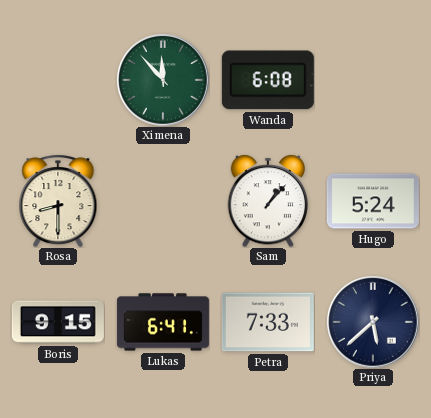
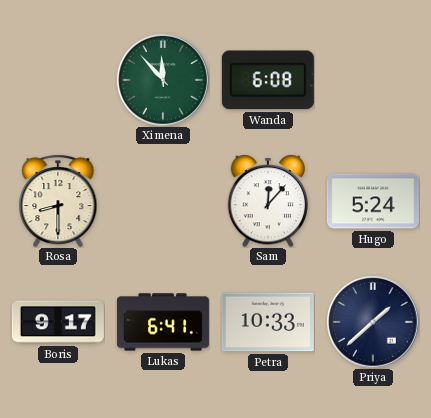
Sam: 1:07 -> 12:07 (268, 201)
Boris: 9:15 -> 9:17 (58, 322)
Petra: 7:33 -> 10:33 (268, 322)
Priya: 5:38 -> 1:38 (373, 322)
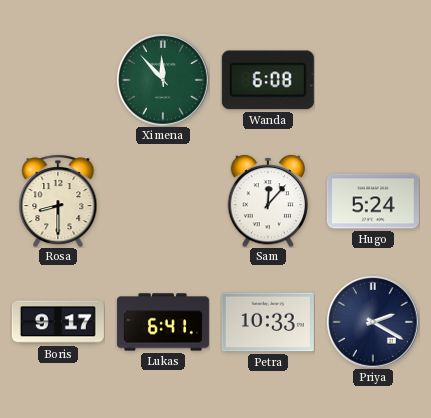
Priya: 1:38 -> 2:20 (373, 322)
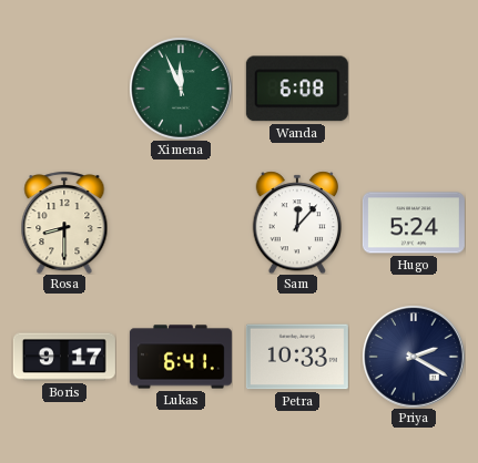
Ximena: 11:53 -> 11:56 (181, 89)
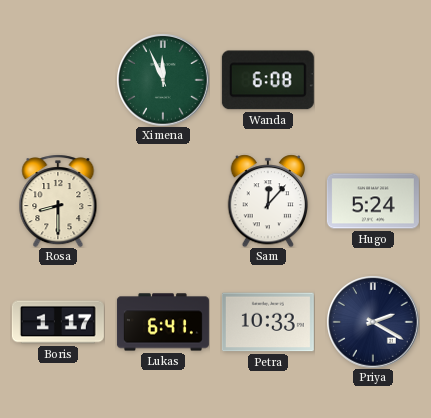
Boris: 9:17 -> 1:17 (58, 322)
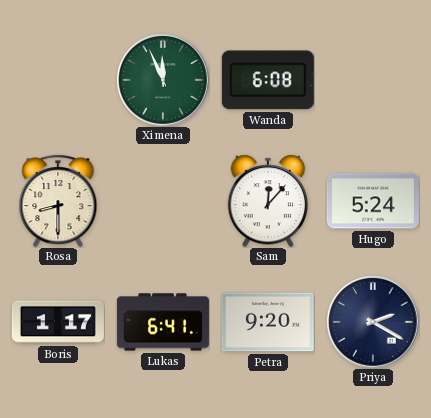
Petra: 10:33 -> 9:20 (268, 322)
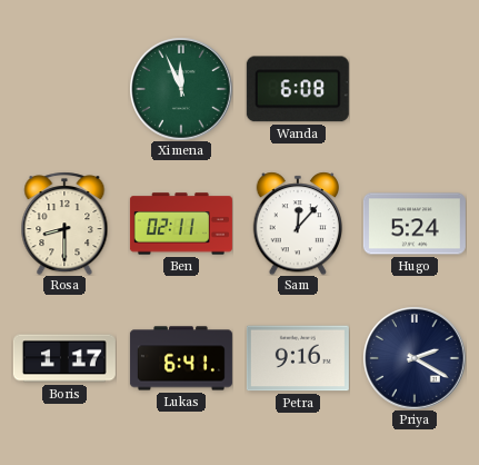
Ben: none -> 02:11 (181, 224)
Petra: 9:20 -> 9:16 (298, 358)
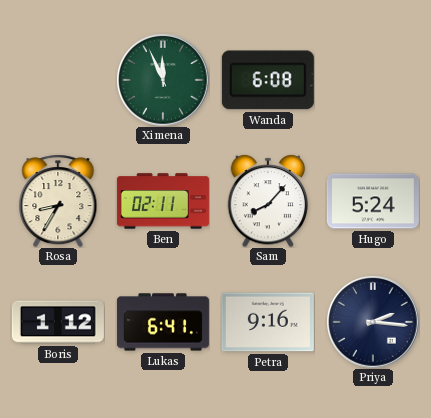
Rosa: 8:30 -> 8:35 (58, 201)
Sam: 12:07 -> 8:07 (268, 201)
Boris: 1:17 -> 1:12 (58, 322)
Priya: 2:20 -> 2:16 (373, 322)
